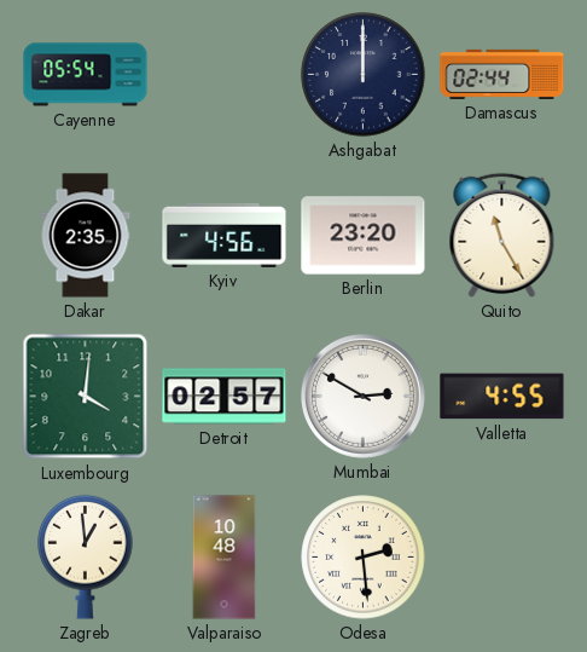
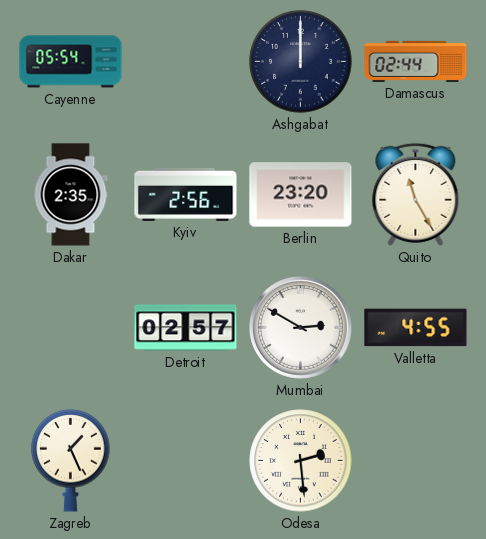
Kyiv: 4:56 -> 2:56 (186, 194)
Luxembourg: 4:01 -> none (86, 397)
Zagreb: 12:59 -> 1:26 (71, 460)
Valparaiso: 10:48 -> none (225, 558)
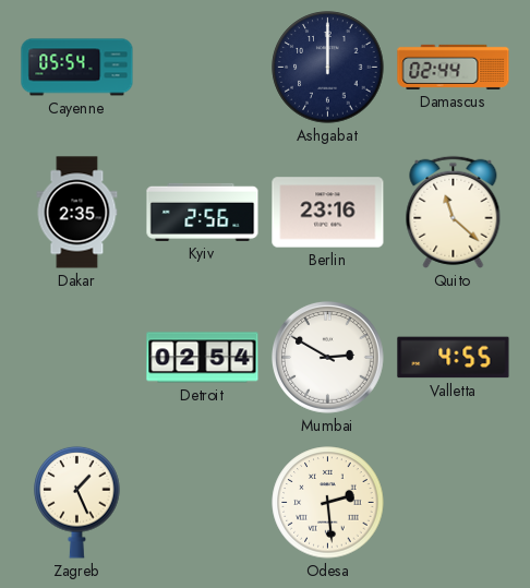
Berlin: 23:20 -> 23:16 (328, 213)
Quito: 11:25 -> 11:22 (454, 212)
Detroit: 02:57 -> 02:54 (203, 358)
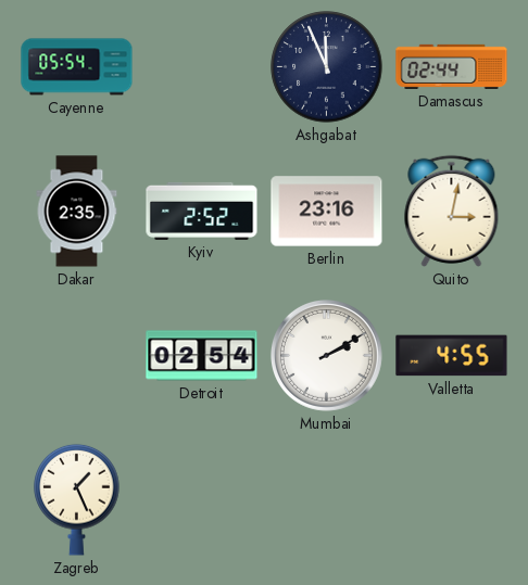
Ashgabat: 12:00 -> 11:56 (327, 67)
Kyiv: 2:56 -> 2:52 (202, 211)
Quito: 11:22 -> 3:02 (452, 211)
Mumbai: 2:50 -> 2:10 (326, 355)
Odesa: 2:29 -> none (328, 503)
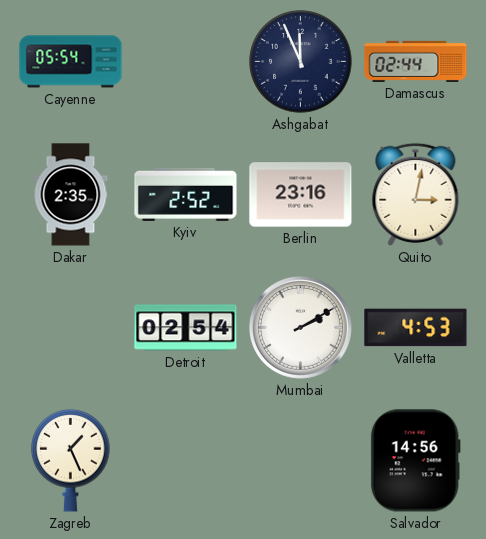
Valletta: 4:55 -> 4:53 (416, 328)
Salvador: none -> 14:56 (415, 461)
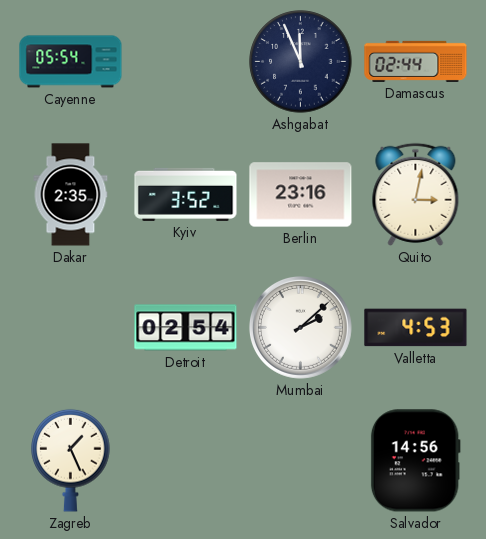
Kyiv: 2:52 -> 3:52 (186, 194)
Mumbai: 2:10 -> 2:08 (300, 327)
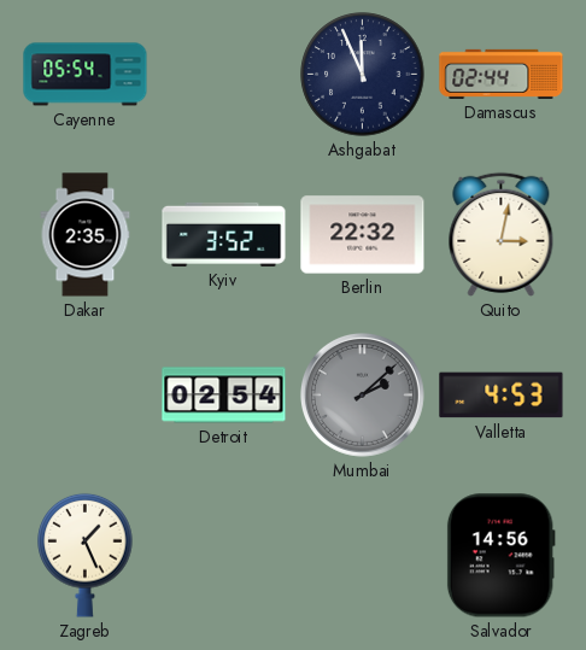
Berlin: 23:16 -> 22:32 (363, 235)
Mumbai dial: white -> grey (362, 394)
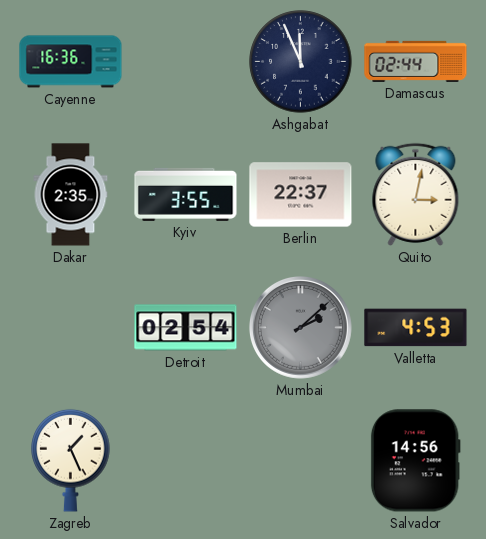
Cayenne: 05:54 -> 16:36 (71, 62)
Kyiv: 3:52 -> 3:55 (186, 194)
Berlin: 22:32 -> 22:37 (301, 195)
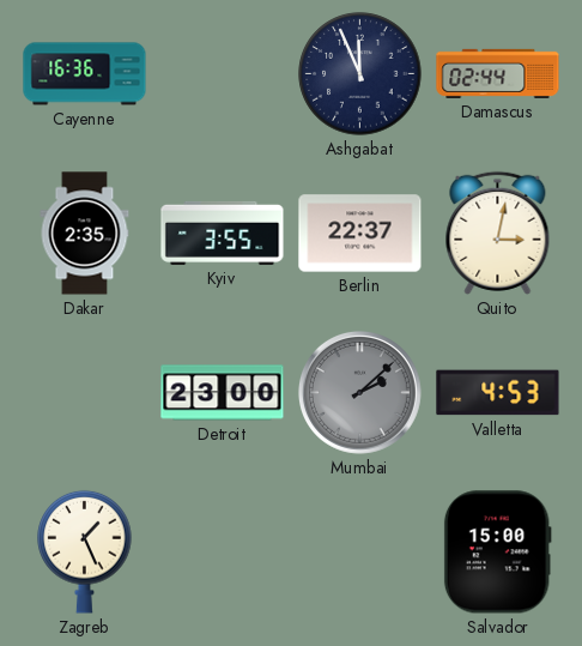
Detroit: 02:54 -> 23:00 (223, 393)
Salvador: 14:56 -> 15:00 (497, 553)
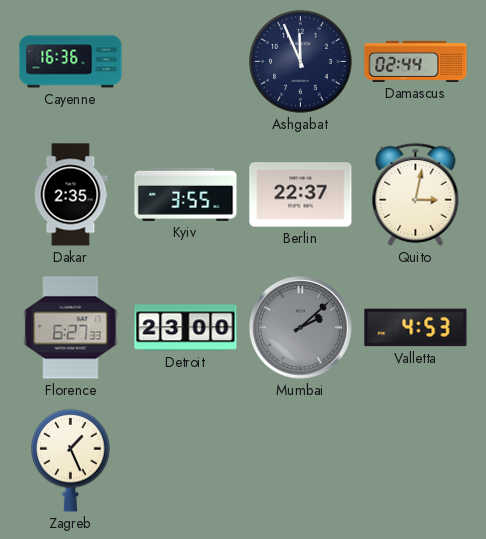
Florence: none -> 6:27 (71, 328)
Salvador: 15:00 -> none (497, 553)
